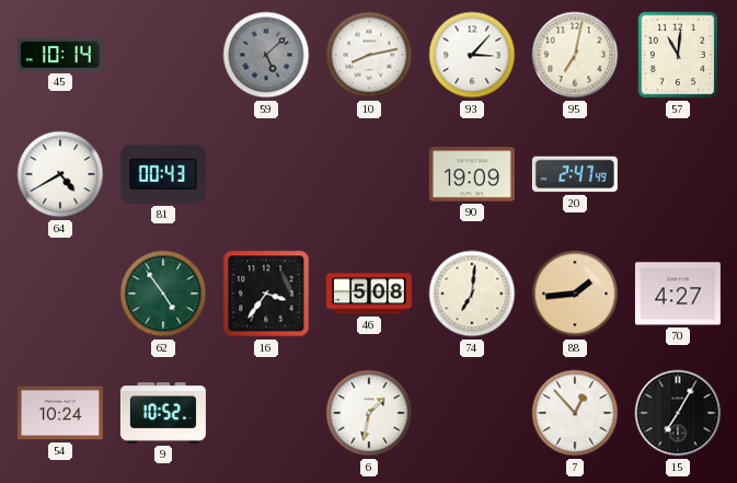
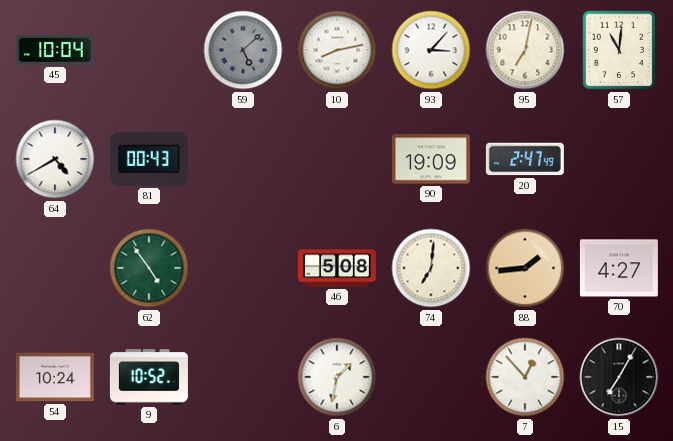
45: 10:14 -> 10:04 (55, 50)
16: 3:36 -> none (266, 294)
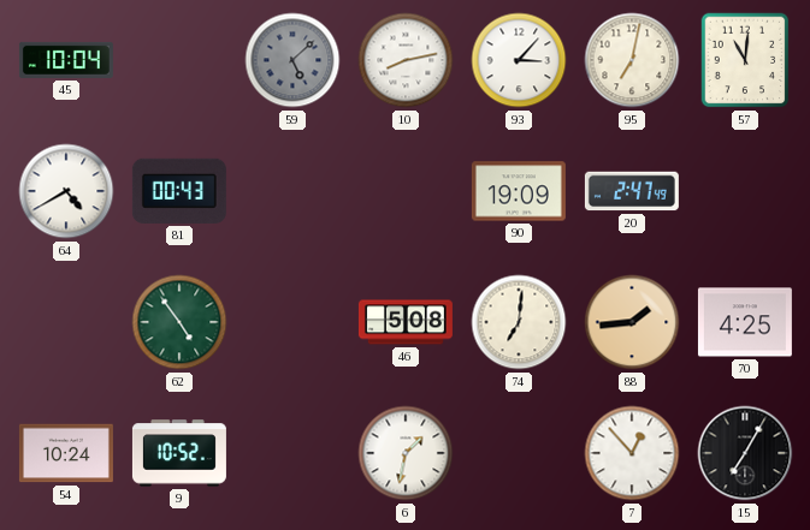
70: 4:27 -> 4:25 (745, 322)
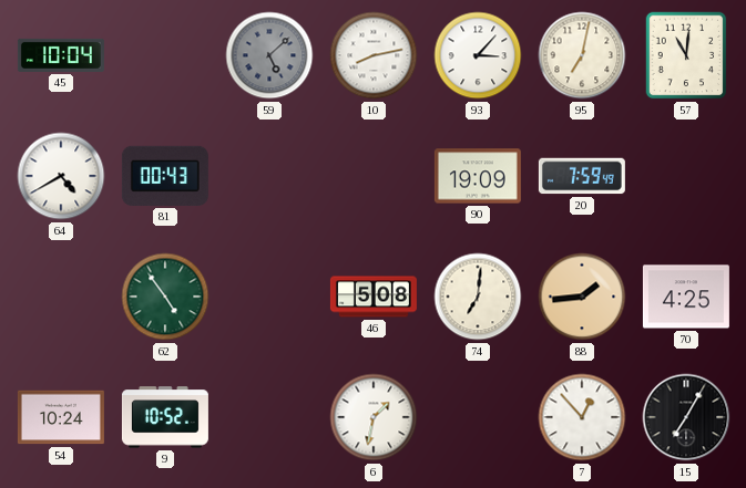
20: 2:47 -> 7:59 (582, 176)
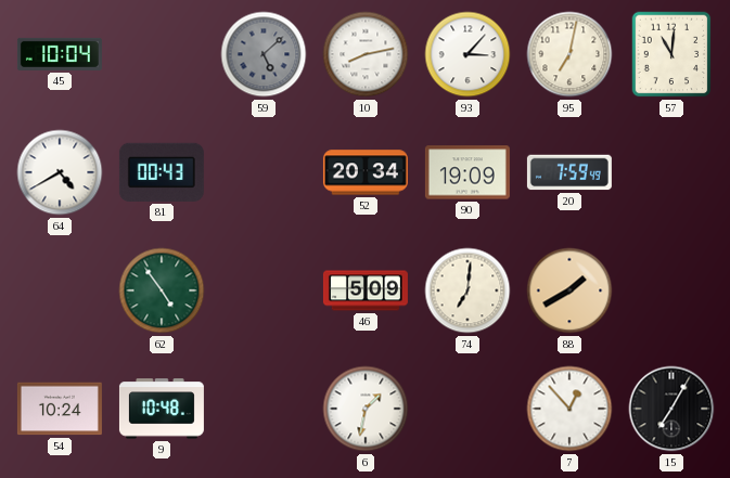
52: none -> 20:34 (366, 172)
46: 5:08 -> 5:09 (366, 290)
88: 1:44 -> 1:40 (569, 290)
70: 4:25 -> none (686, 297)
9: 10:52 -> 10:48 (162, 409)
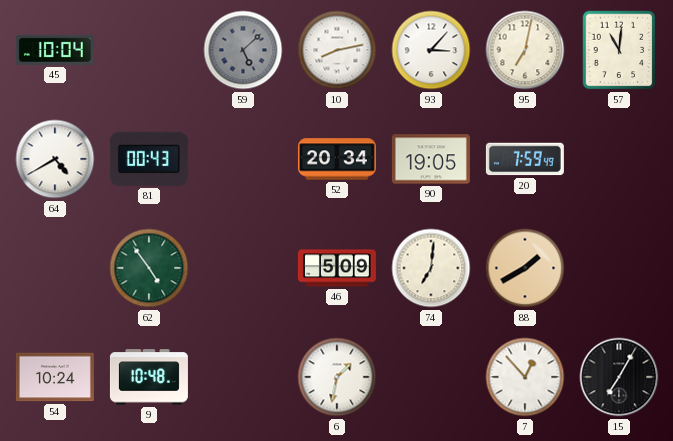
90: 19:09 -> 19:05 (431, 159)
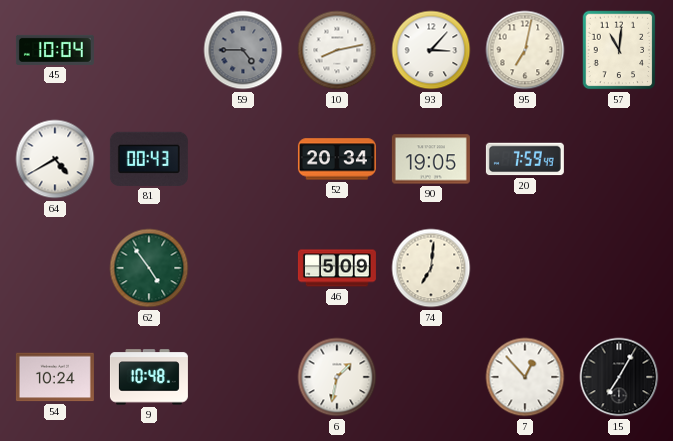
59: 5:08 -> 4:45 (243, 50)
88: 1:40 -> none (525, 268)
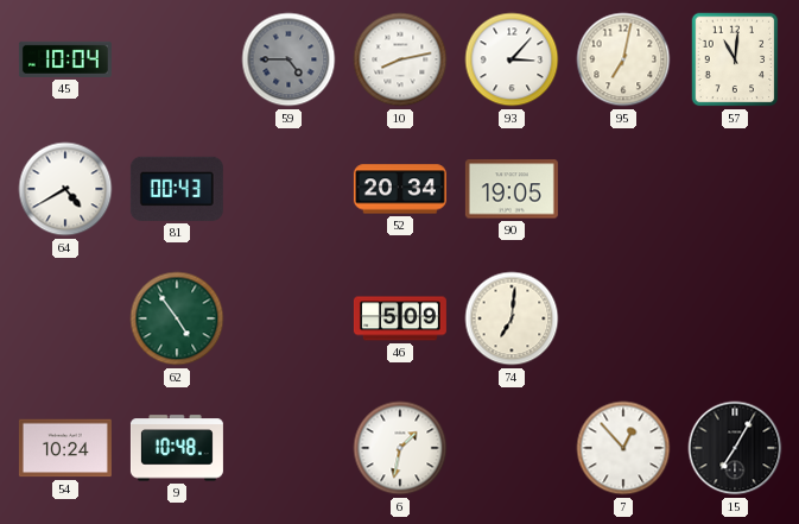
20: 7:59 -> none (525, 159)
